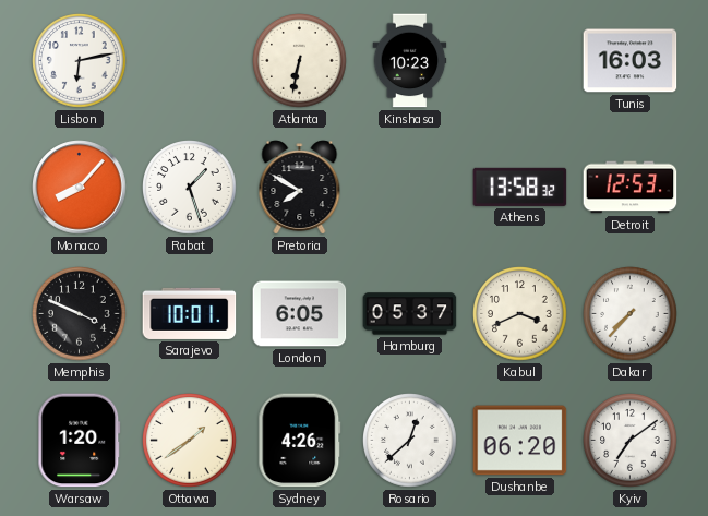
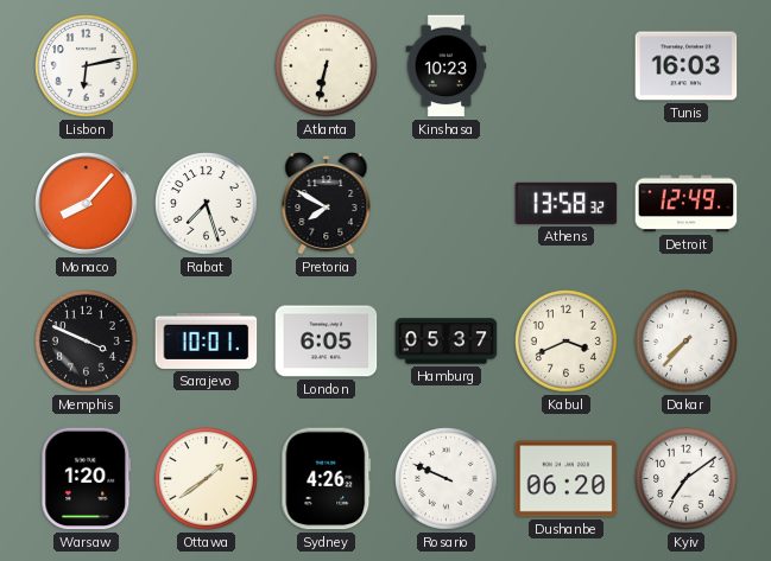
Rabat: 1:27 -> 7:27 (207, 204)
Detroit: 12:53 -> 12:49 (687, 204)
Rosario: 12:38 -> 9:49 (447, 479)
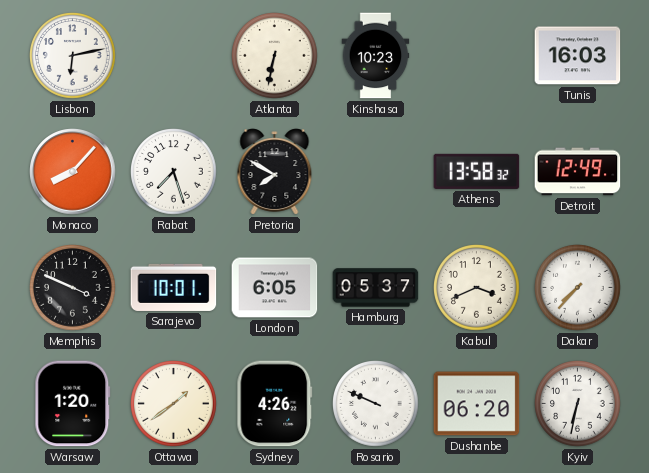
Kyiv: 7:09 -> 6:32 (578, 404)
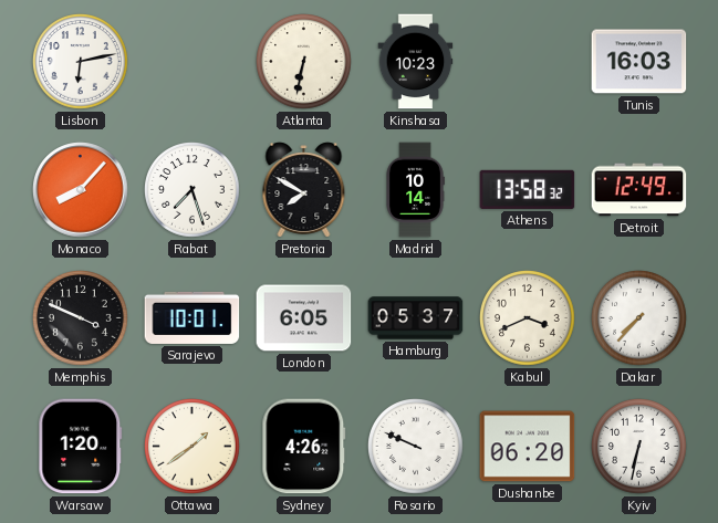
Madrid: none -> 10:14 (415, 190)
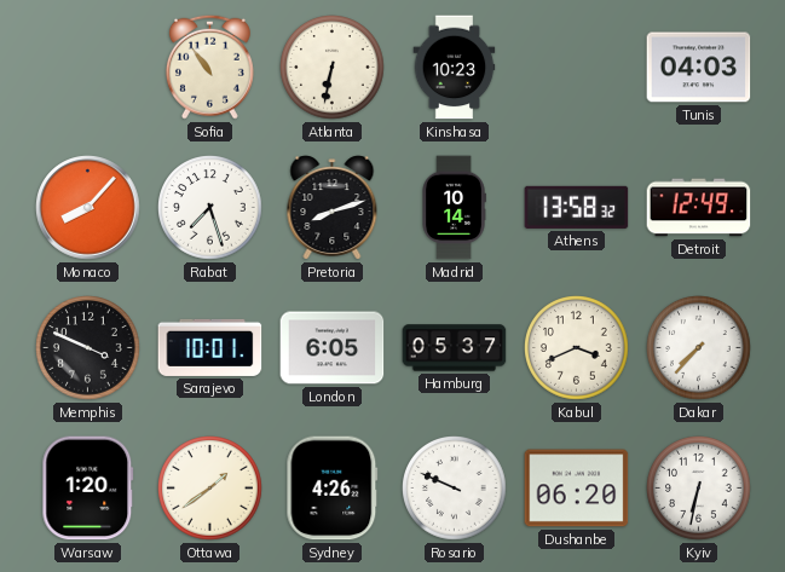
Lisbon: 6:13 -> none (81, 62)
Sofia: none -> 10:54 (209, 67)
Tunis: 16:03 -> 04:03 (699, 68)
Pretoria: 7:50 -> 8:12 (333, 208)
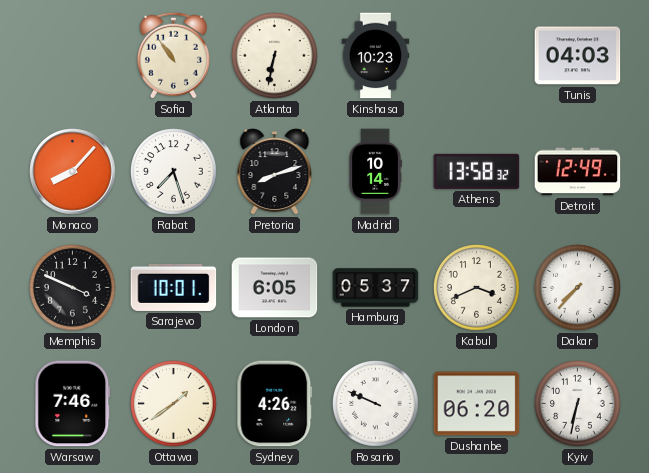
Warsaw: 1:20 -> 7:46 (73, 404)
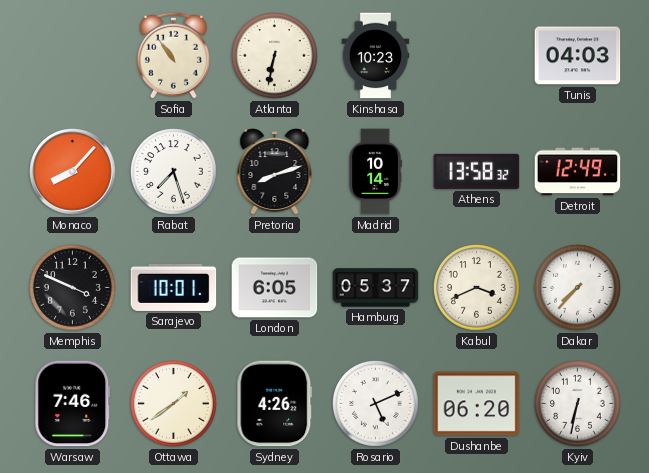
Rosario: 9:49 -> 5:11 (376, 404)
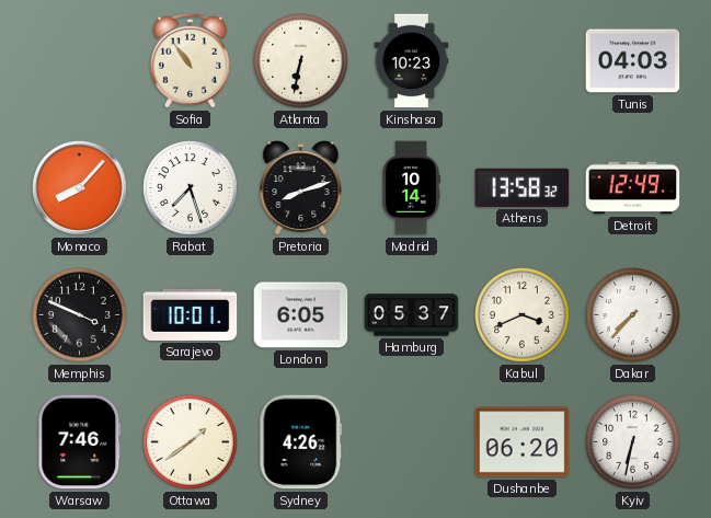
Rosario: 5:11 -> none (376, 404)
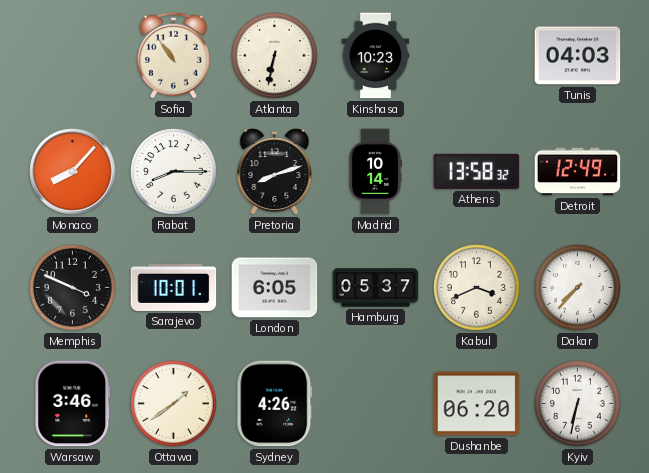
Rabat: 7:27 -> 8:15 (174, 172)
Warsaw: 7:46 -> 3:46 (73, 404)
